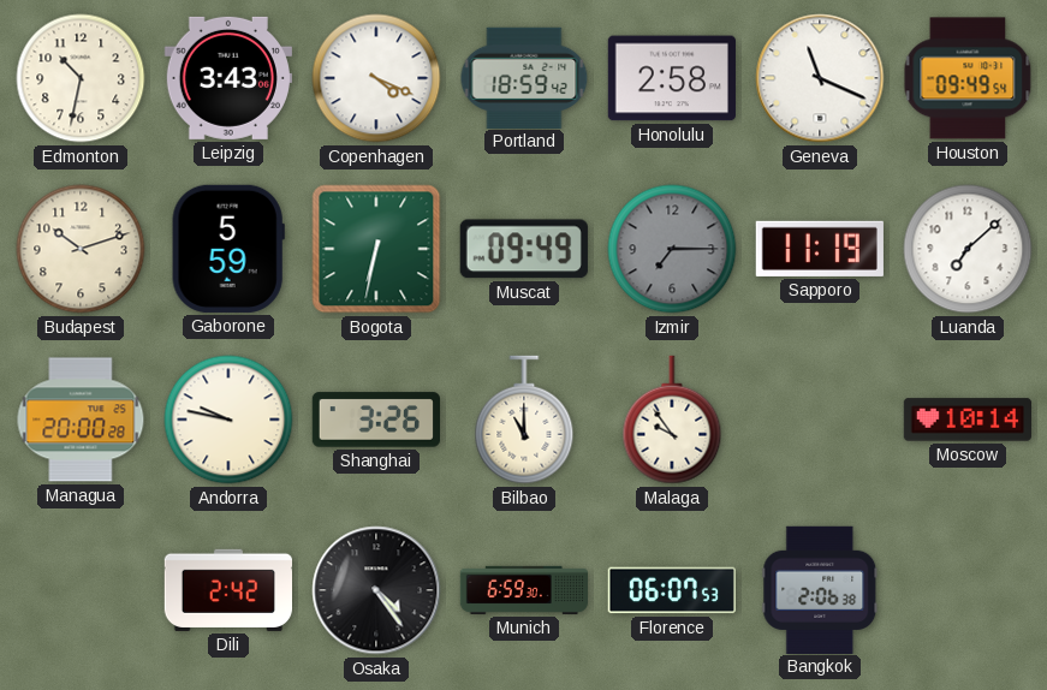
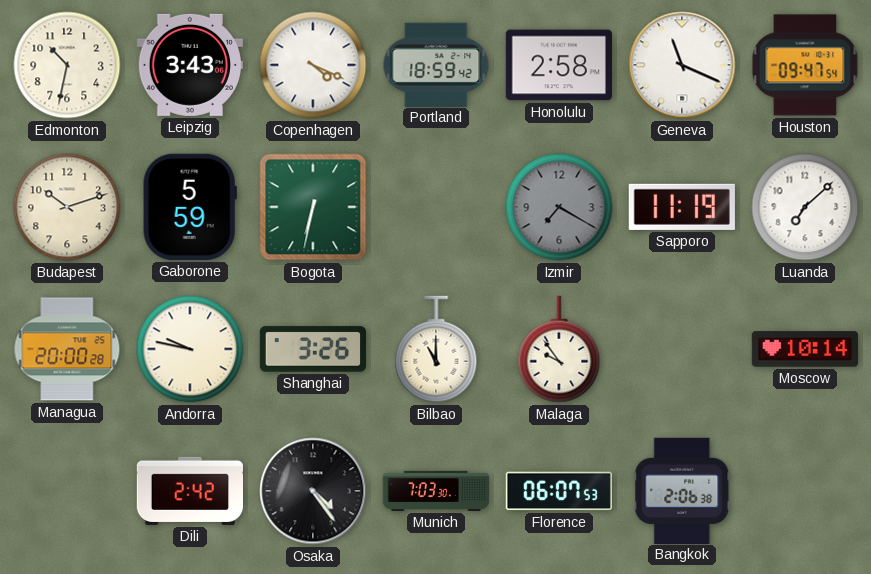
Houston: 09:49 -> 09:47 (805, 65)
Muscat: 09:49 -> none (524, 249)
Izmir: 7:15 -> 7:20 (559, 207)
Munich: 6:59 -> 7:03 (435, 491)
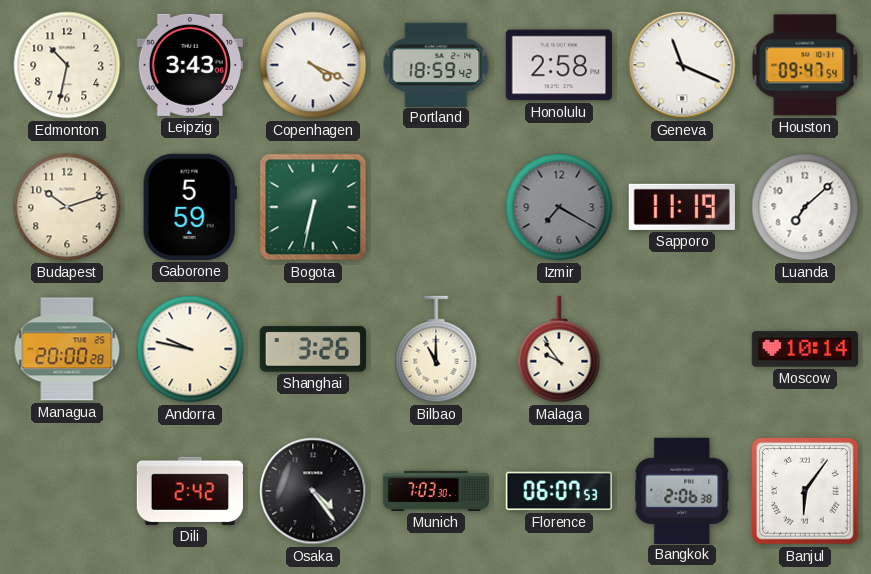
Banjul: none -> 6:06 (806, 492)
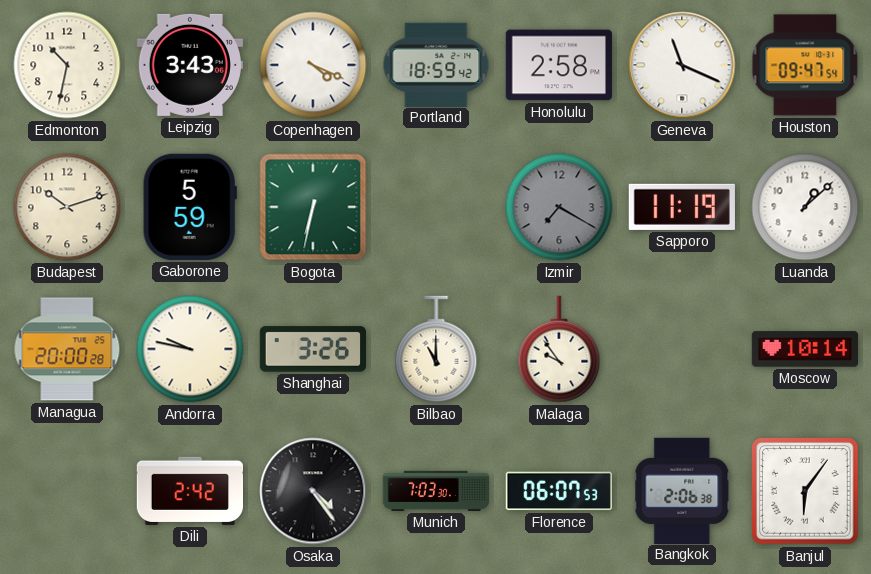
Luanda: 7:08 -> 1:08 (805, 207)
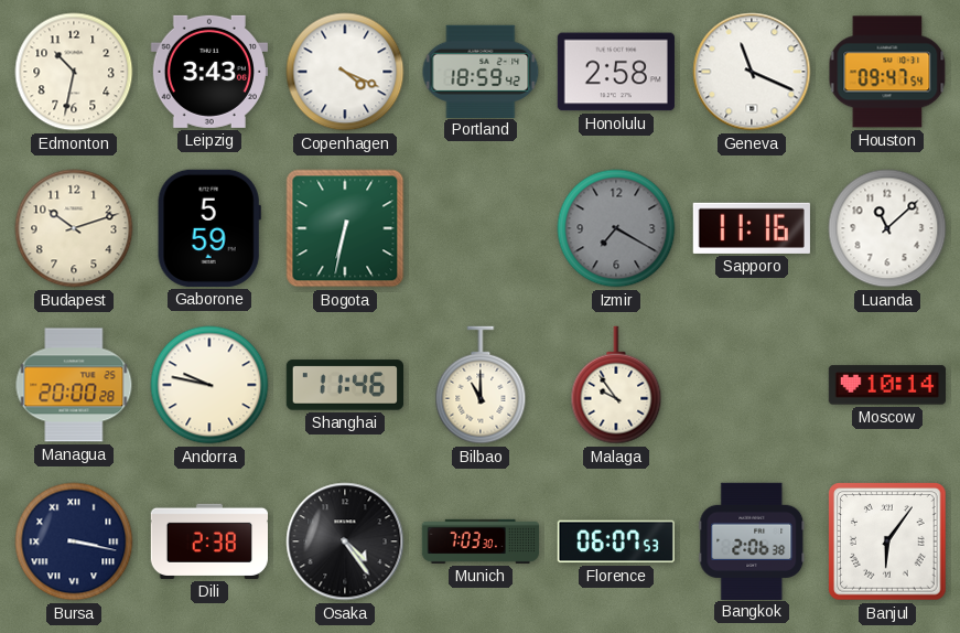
Sapporo: 11:19 -> 11:16 (752, 228)
Luanda: 1:08 -> 11:08 (887, 228)
Shanghai: 3:26 -> 11:46 (344, 385)
Bursa: none -> 3:17 (74, 541)
Dili: 2:42 -> 2:38 (208, 541)
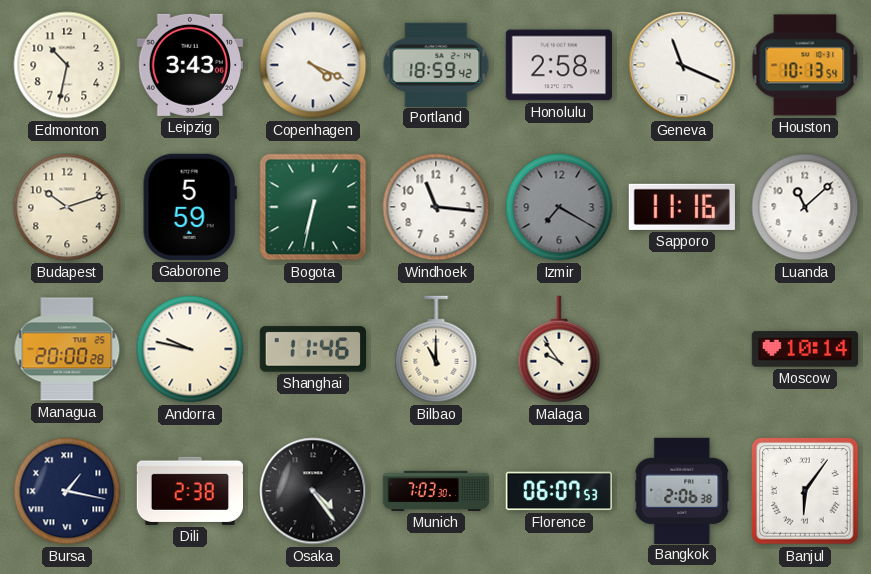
Houston: 09:47 -> 10:13 (805, 65)
Windhoek: none -> 11:16 (436, 207)
Bursa: 3:17 -> 1:17 (67, 491)
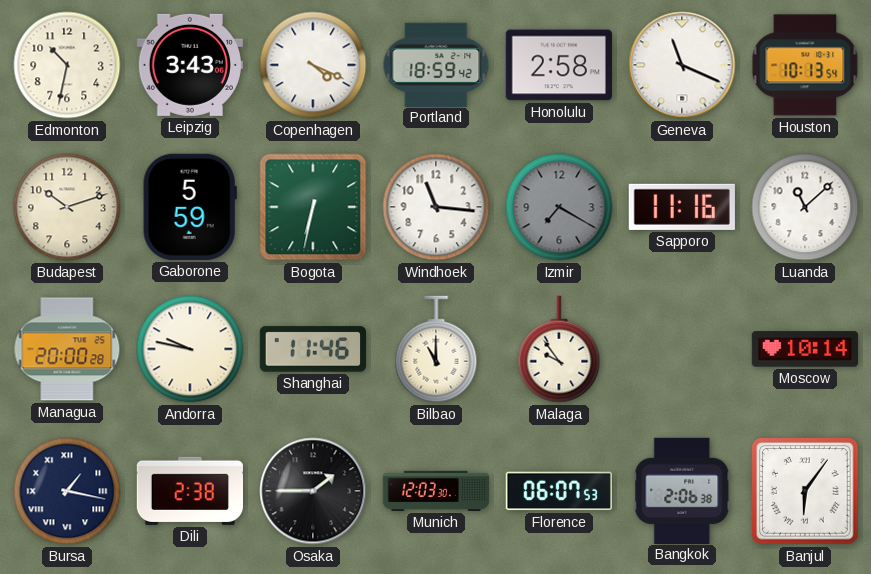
Osaka: 4:24 -> 1:45 (313, 491)
Munich: 7:03 -> 12:03 (435, 491)
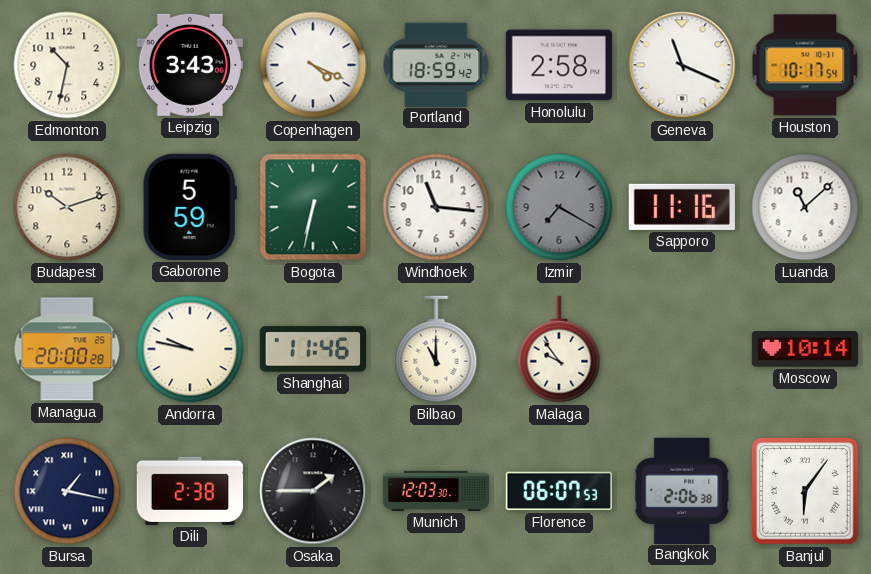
Houston: 10:13 -> 10:17 (805, 65)
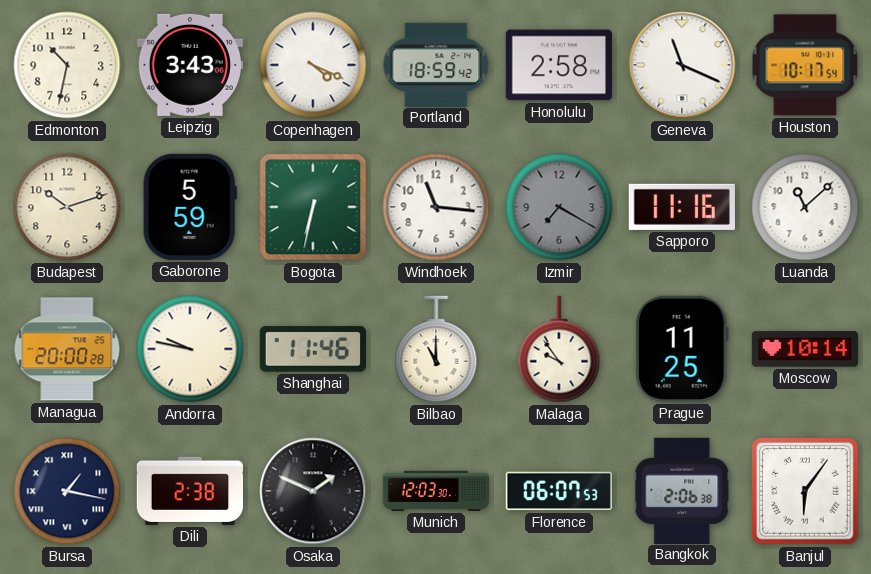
Prague: none -> 11:25 (682, 349)
Osaka: 1:45 -> 1:49 (313, 491)
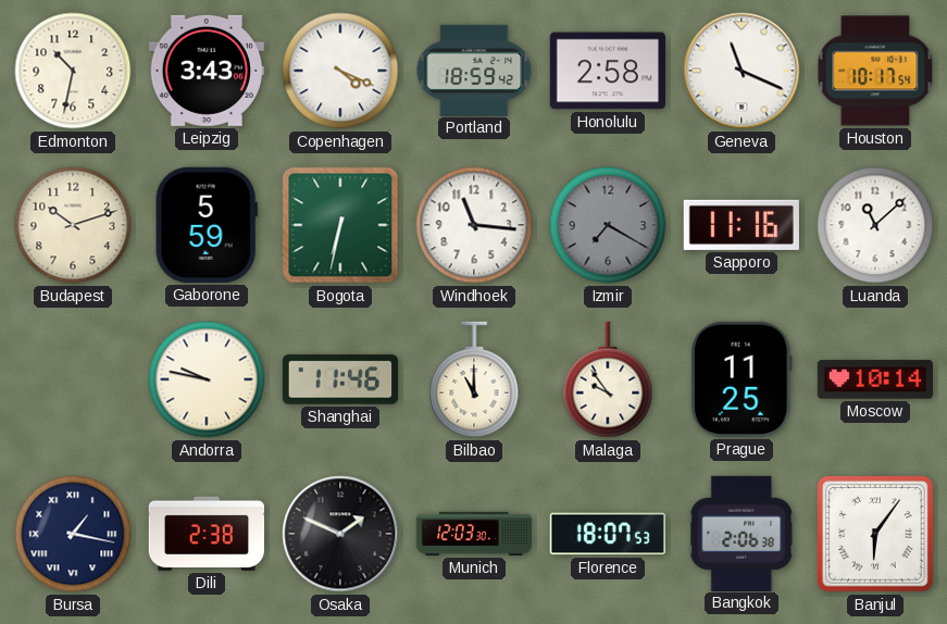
Managua: 20:00 -> none (67, 349)
Florence: 06:07 -> 18:07 (608, 534)
